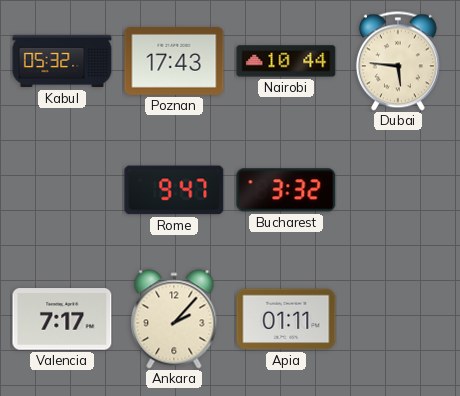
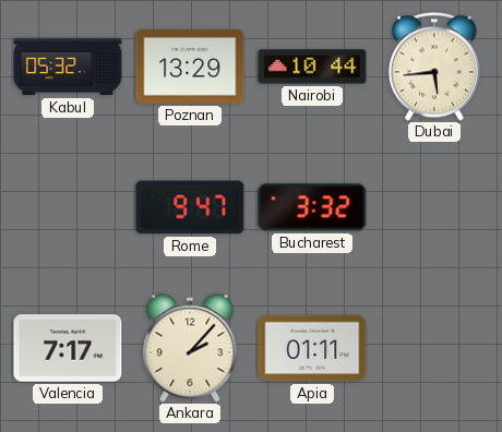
Poznan: 17:43 -> 13:29 (190, 67)
Dubai: 5:46 -> 5:44 (434, 67)
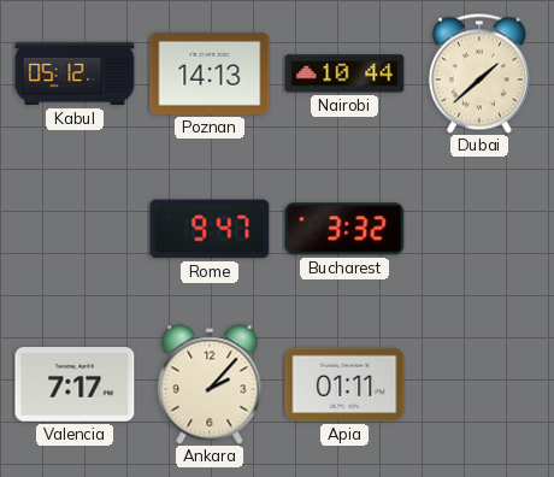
Kabul: 05:32 -> 05:12 (75, 73)
Poznan: 13:29 -> 14:13 (210, 73)
Dubai: 5:44 -> 1:38 (479, 73)
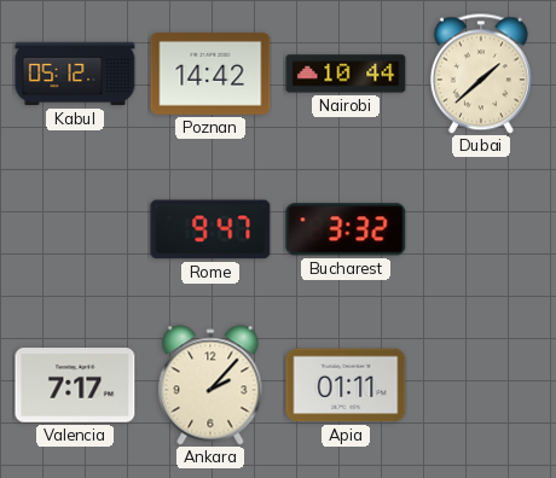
Poznan: 14:13 -> 14:42 (210, 74)
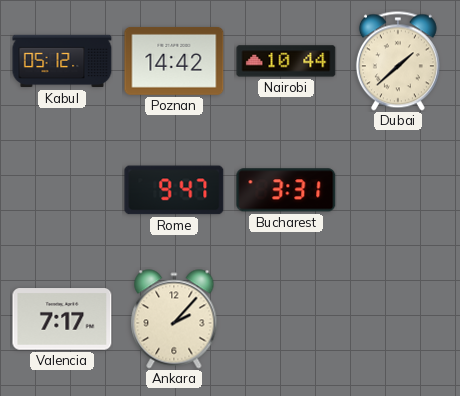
Bucharest: 3:32 -> 3:31 (286, 190)
Apia: 01:11 -> none (346, 385)
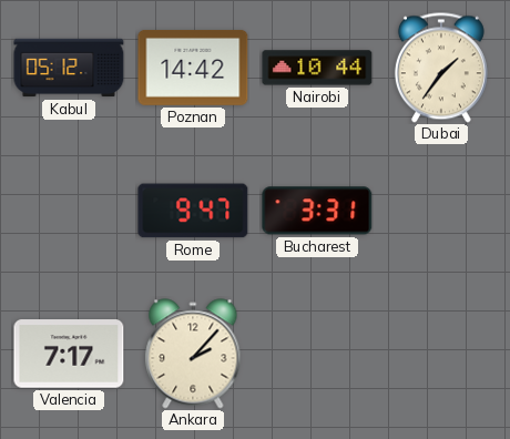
Dubai: 1:38 -> 1:36 (441, 68)
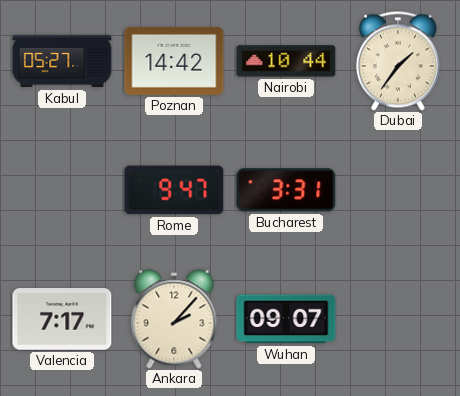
Kabul: 05:12 -> 05:27 (62, 61)
Wuhan: none -> 09:07 (286, 319)
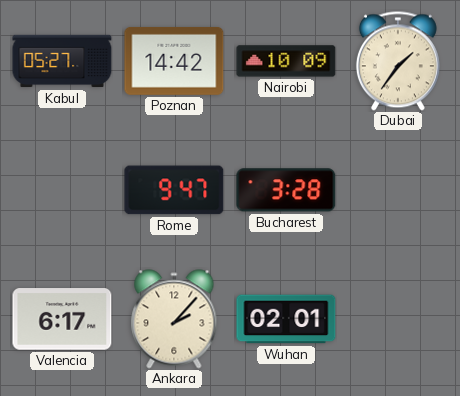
Nairobi: 10:44 -> 10:09 (286, 61)
Bucharest: 3:31 -> 3:28 (286, 190)
Valencia: 7:17 -> 6:17 (62, 319)
Wuhan: 09:07 -> 02:01 (286, 319)
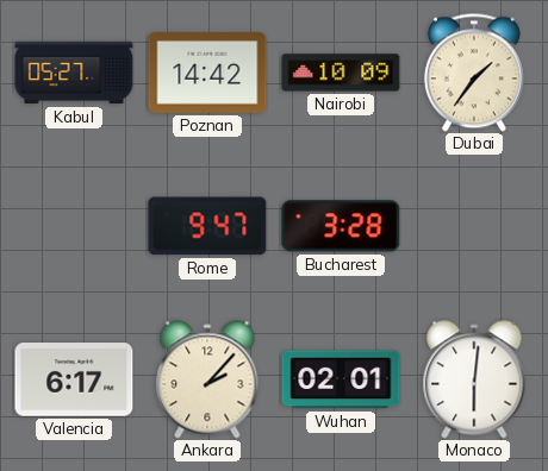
Monaco: none -> 6:01 (474, 379)
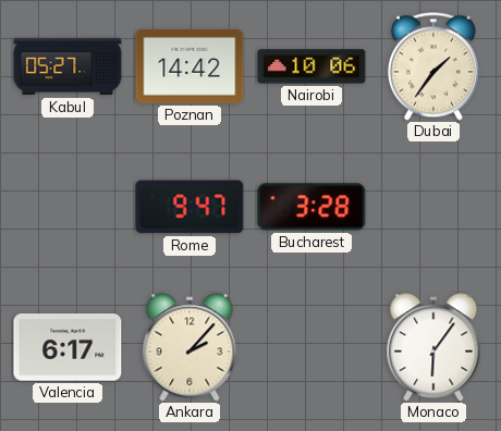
Nairobi: 10:09 -> 10:06 (311, 66)
Wuhan: 02:01 -> none (341, 379)
Monaco: 6:01 -> 6:06 (433, 347)
